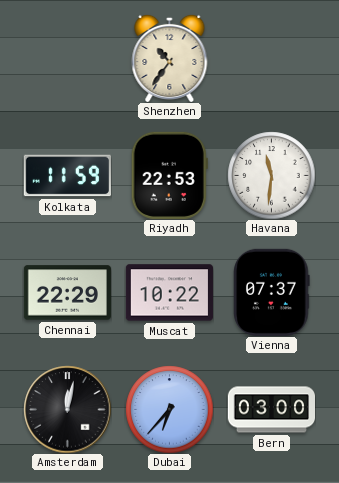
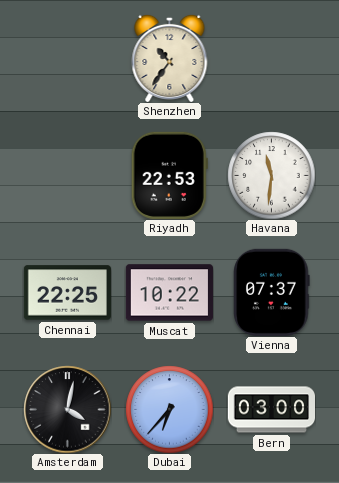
Kolkata: 11:59 -> none (67, 176)
Chennai: 22:29 -> 22:25 (67, 293)
Amsterdam: 12:02 -> 4:02 (67, 409)
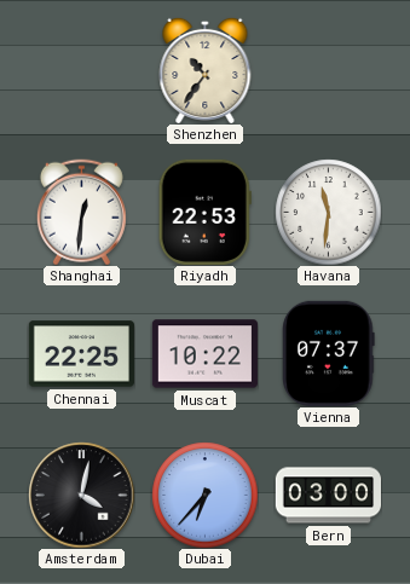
Shanghai: none -> 12:31 (81, 212)
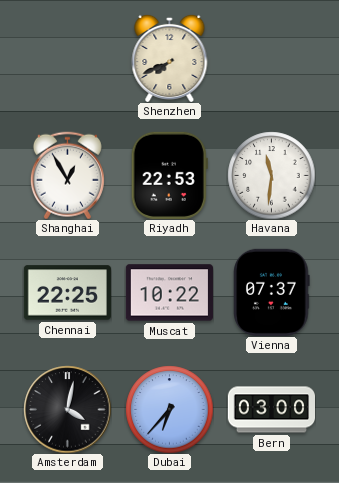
Shenzhen: 10:36 -> 7:41 (170, 58)
Shanghai: 12:31 -> 12:55 (67, 175)
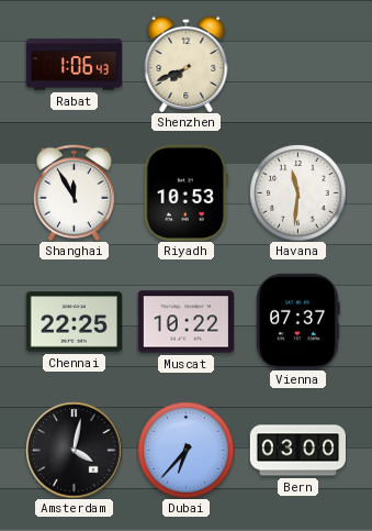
Rabat: none -> 1:06 (74, 65)
Shanghai: 12:55 -> 11:55 (74, 192)
Riyadh: 22:53 -> 10:53 (185, 192)
